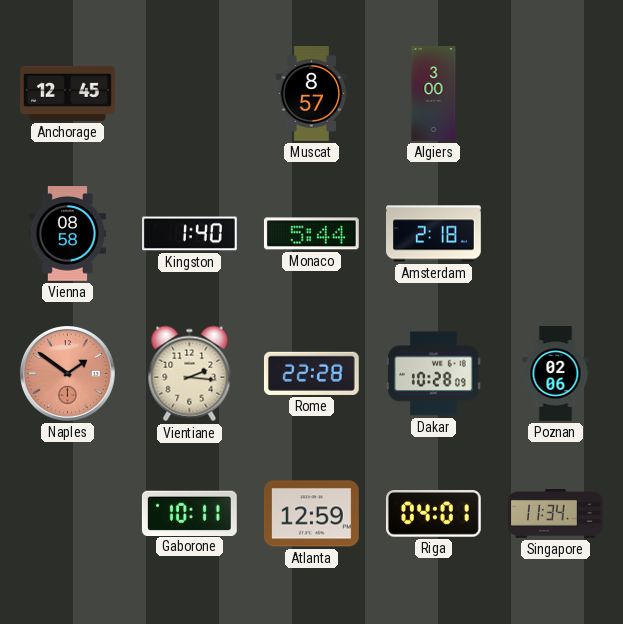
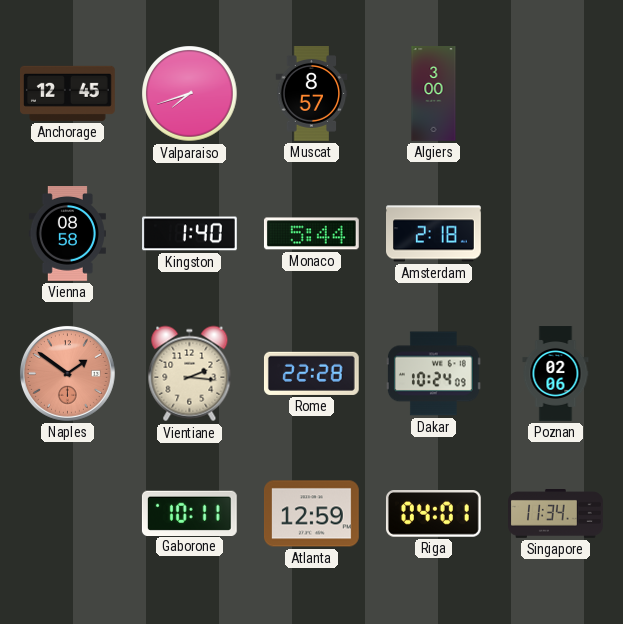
Valparaiso: none -> 7:42 (190, 94)
Dakar: 10:28 -> 10:24 (433, 374)
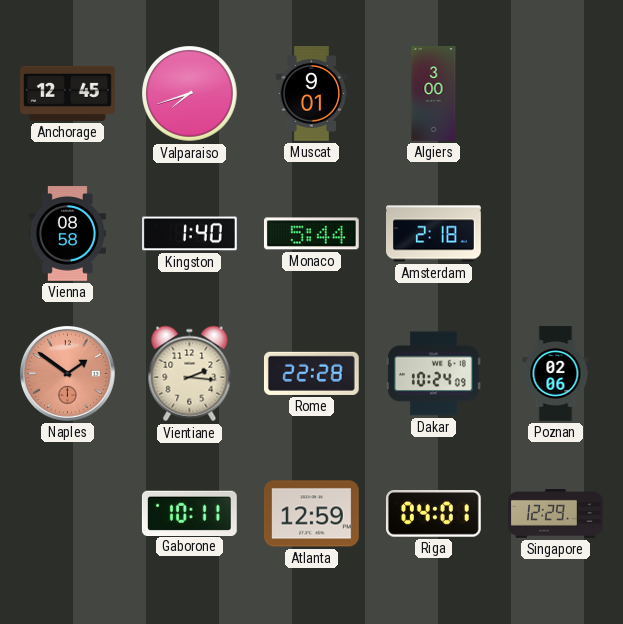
Muscat: 8:57 -> 9:01 (312, 94)
Singapore: 11:34 -> 12:29 (556, 514)
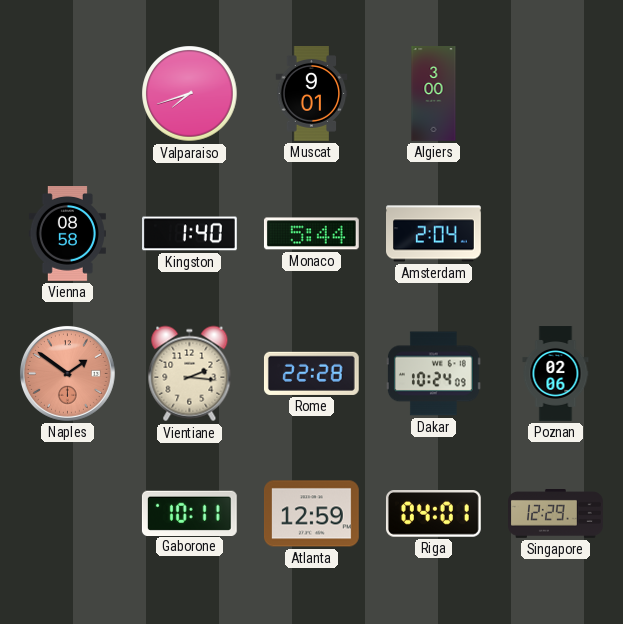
Anchorage: 12:45 -> none (68, 93)
Amsterdam: 2:18 -> 2:04 (434, 234)
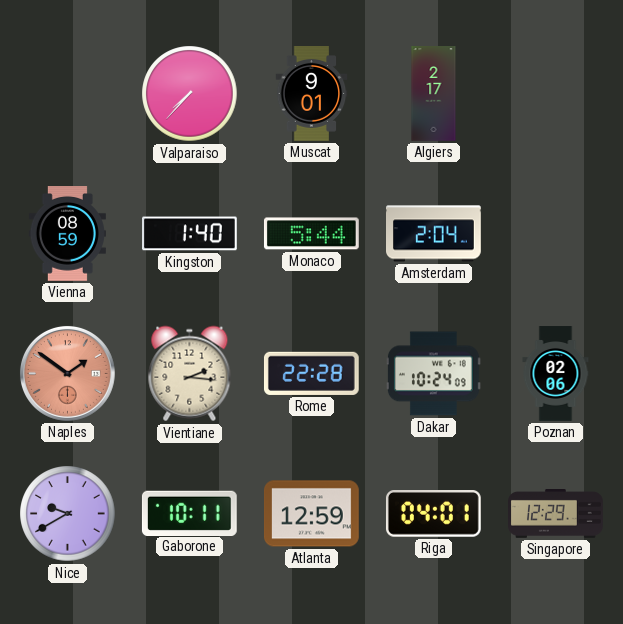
Valparaiso: 7:42 -> 7:37 (190, 94)
Algiers: 3:00 -> 2:17 (434, 94)
Vienna: 08:58 -> 08:59 (67, 234)
Nice: none -> 9:40 (68, 514)
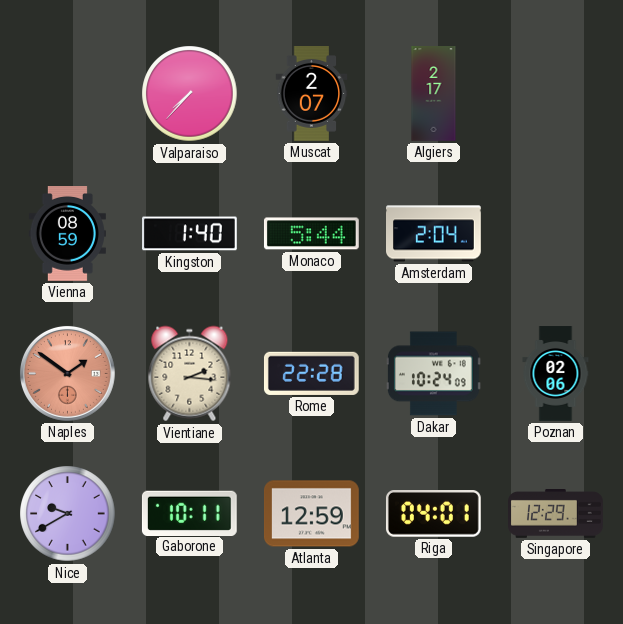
Muscat: 9:01 -> 2:07 (312, 94)
